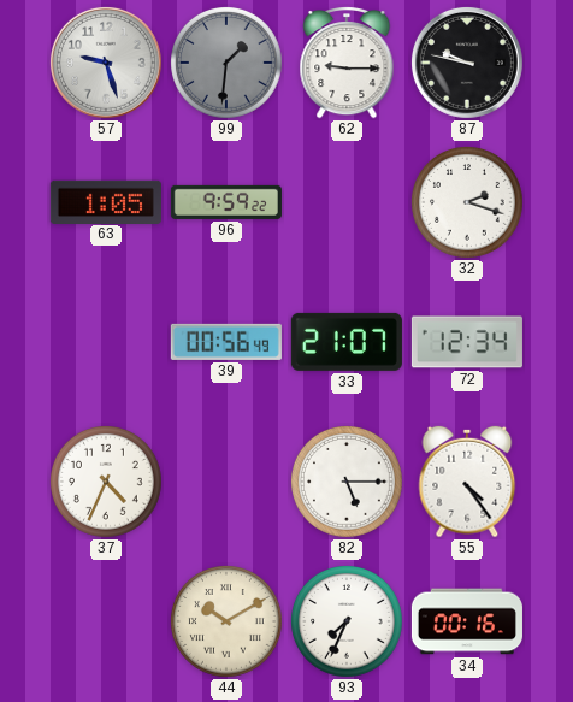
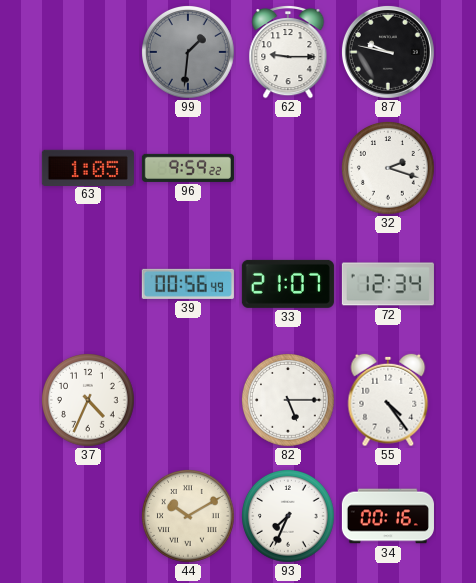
57: 9:27 -> none (106, 63)
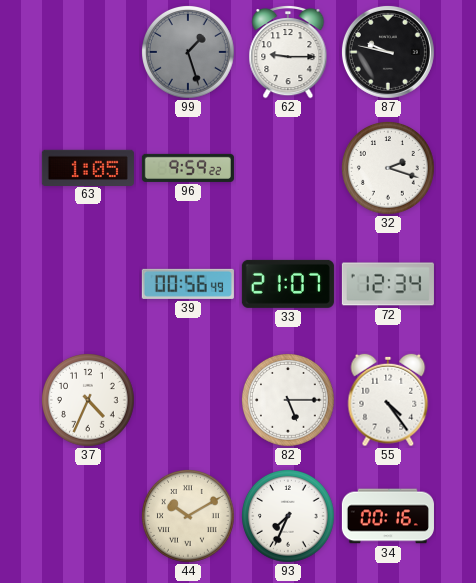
99: 1:31 -> 1:27 (189, 53)
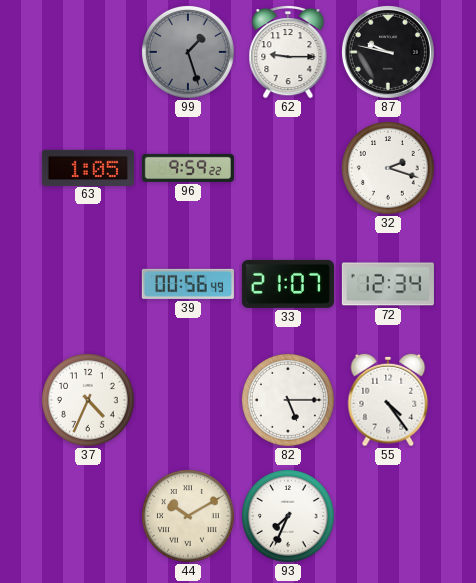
34: 00:16 -> none (388, 516)
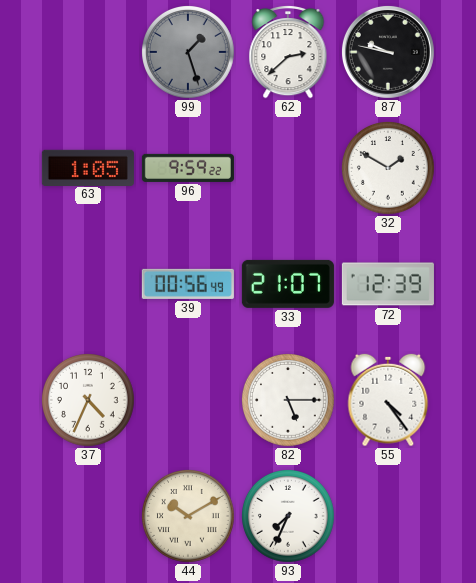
62: 9:15 -> 2:38 (288, 52)
32: 2:18 -> 1:50 (389, 169)
72: 12:34 -> 12:39 (388, 284)
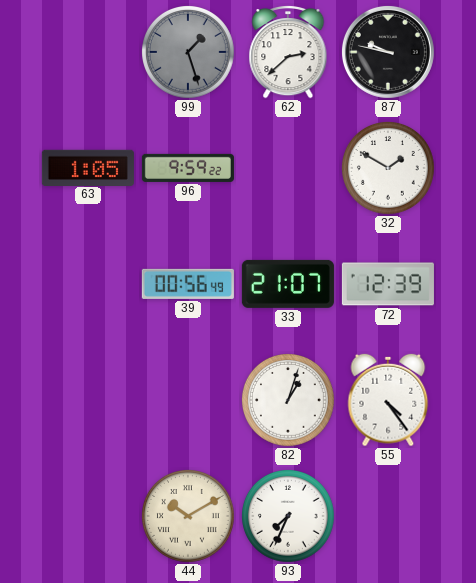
37: 4:34 -> none (89, 401)
82: 5:15 -> 1:03 (289, 401)
